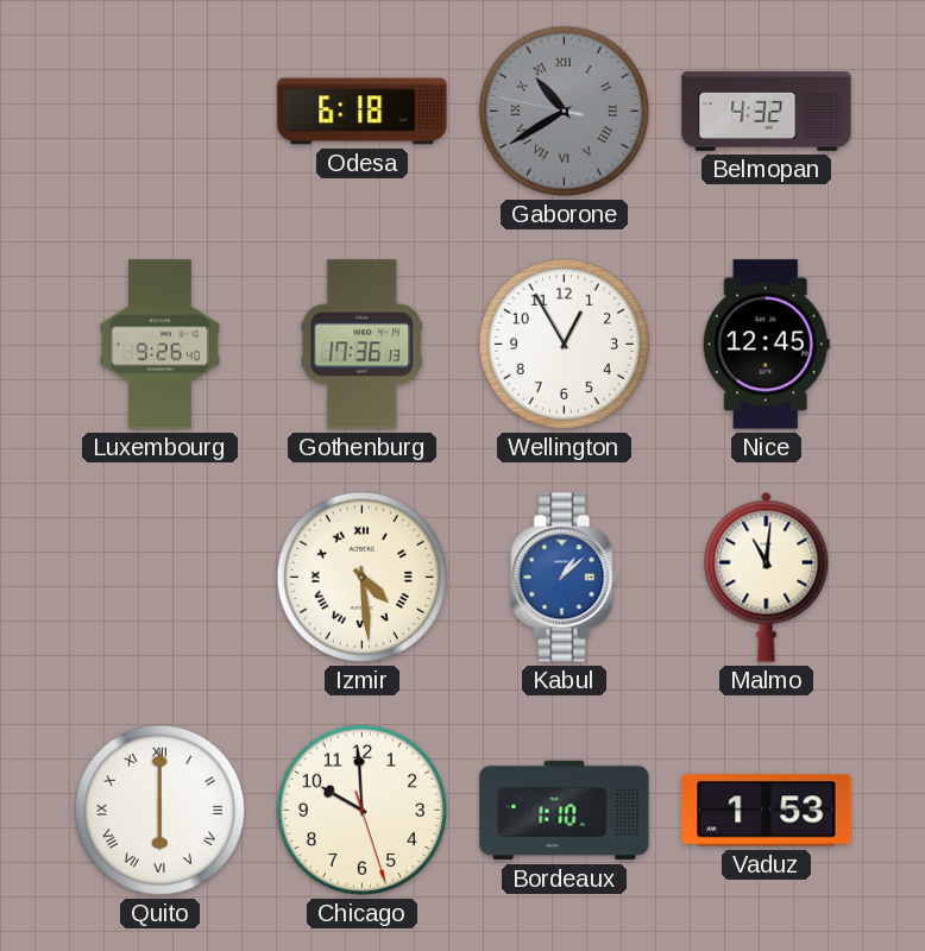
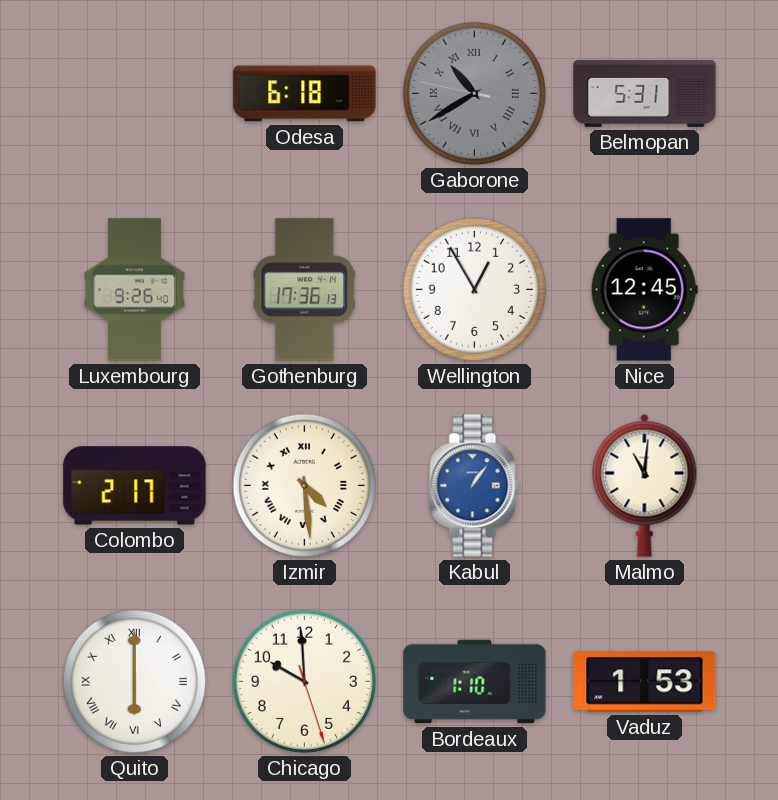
Belmopan: 4:32 -> 5:31 (645, 94)
Colombo: none -> 2:17 (135, 486)
Kabul: 1:08 -> 1:06 (475, 486)
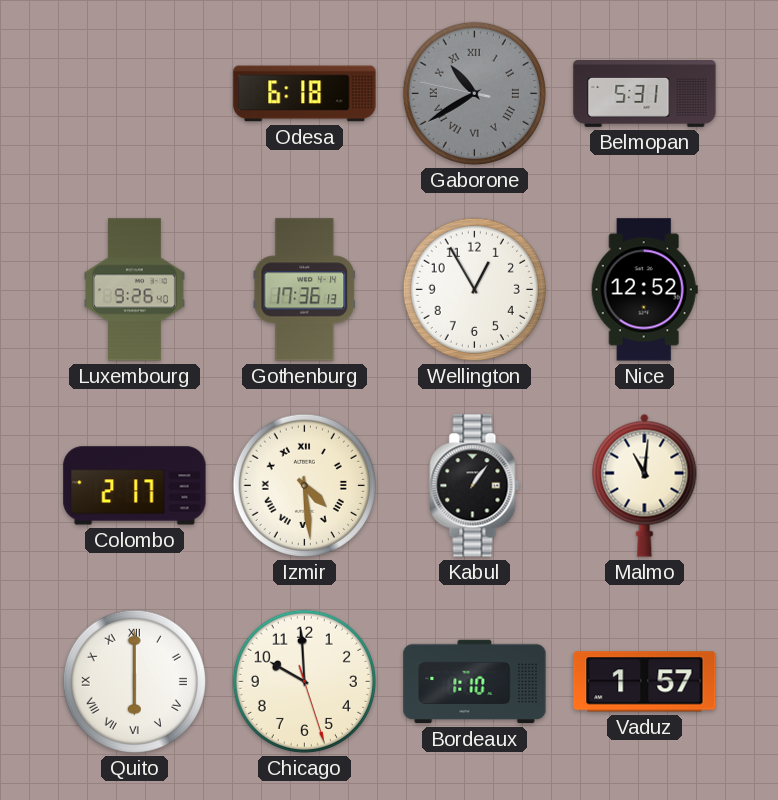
Nice: 12:45 -> 12:52 (644, 290)
Kabul dial: blue -> black (475, 486)
Vaduz: 1:53 -> 1:57 (645, 682)
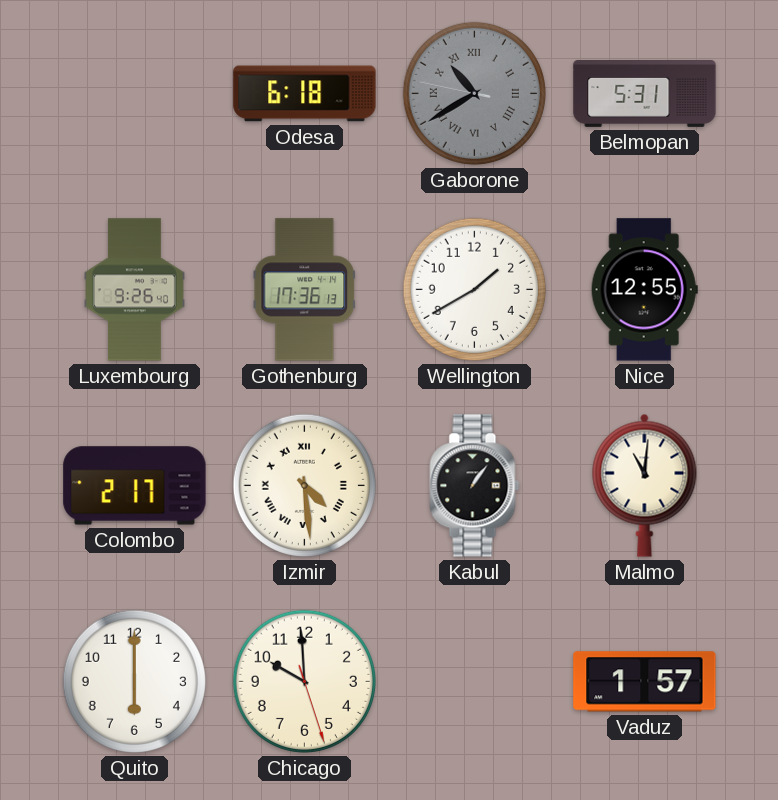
Wellington: 12:55 -> 1:40 (474, 289)
Nice: 12:52 -> 12:55 (644, 290)
Quito numerals: Roman -> Arabic (134, 681)
Bordeaux: 1:10 -> none (475, 682)
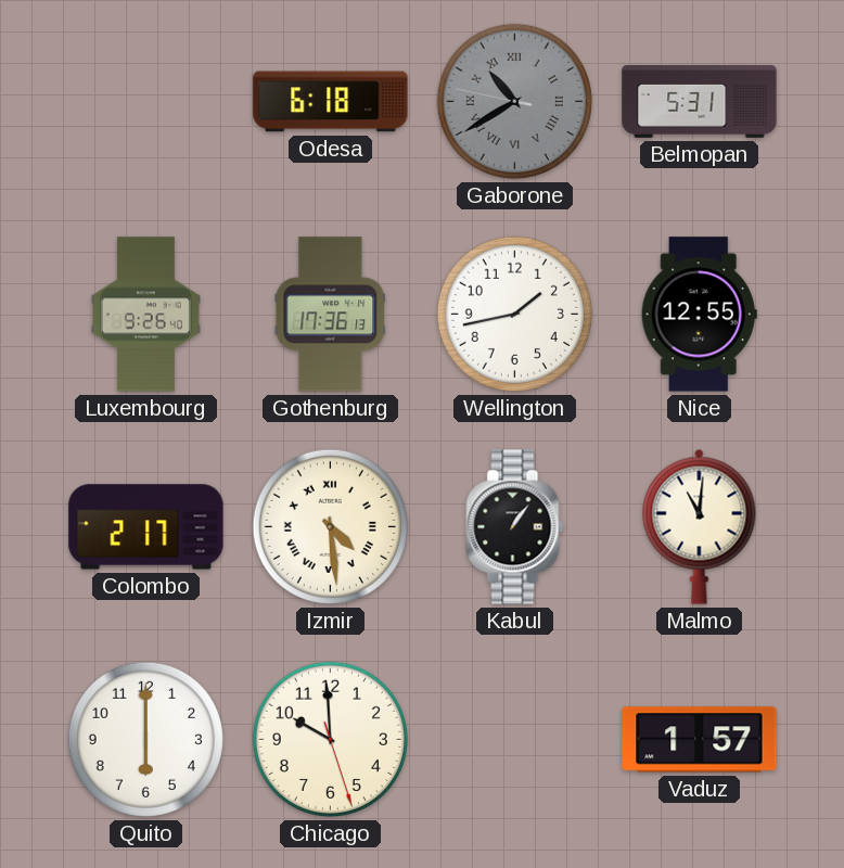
Wellington: 1:40 -> 1:43 (514, 314)
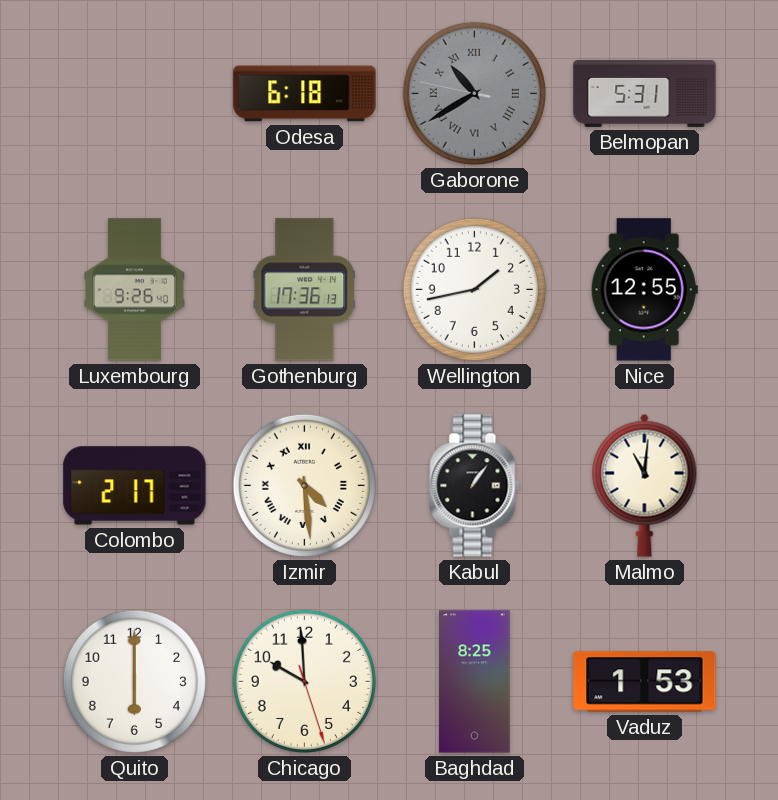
Baghdad: none -> 8:25 (475, 682)
Vaduz: 1:57 -> 1:53 (645, 682)
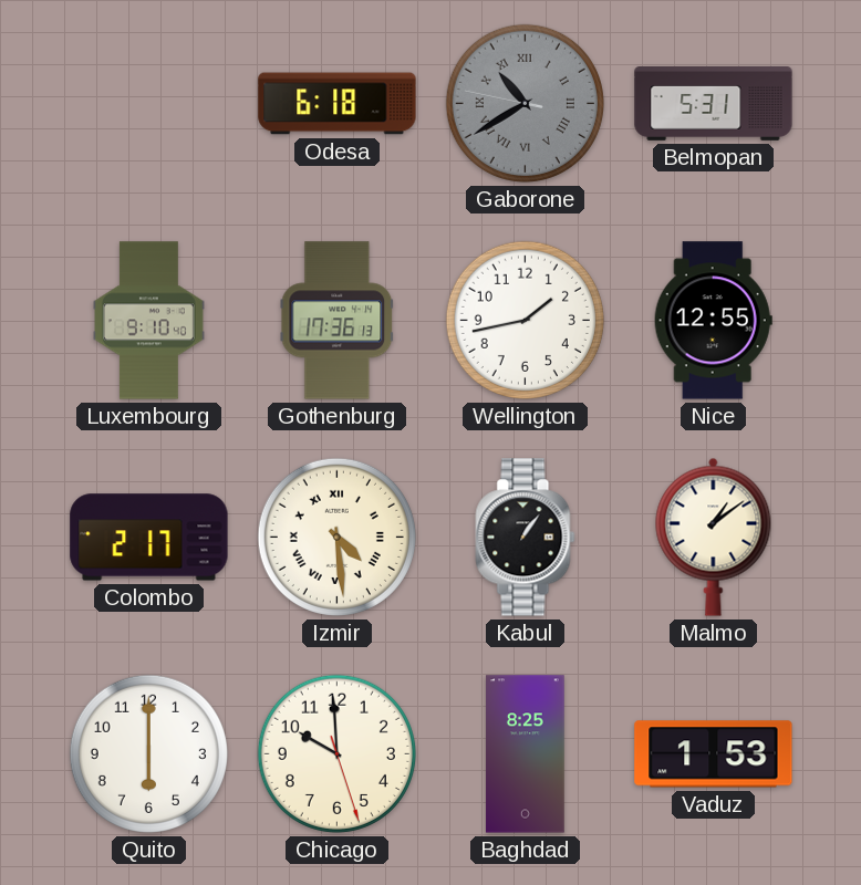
Luxembourg: 9:26 -> 9:10 (149, 321)
Malmo: 11:01 -> 1:09 (714, 537)
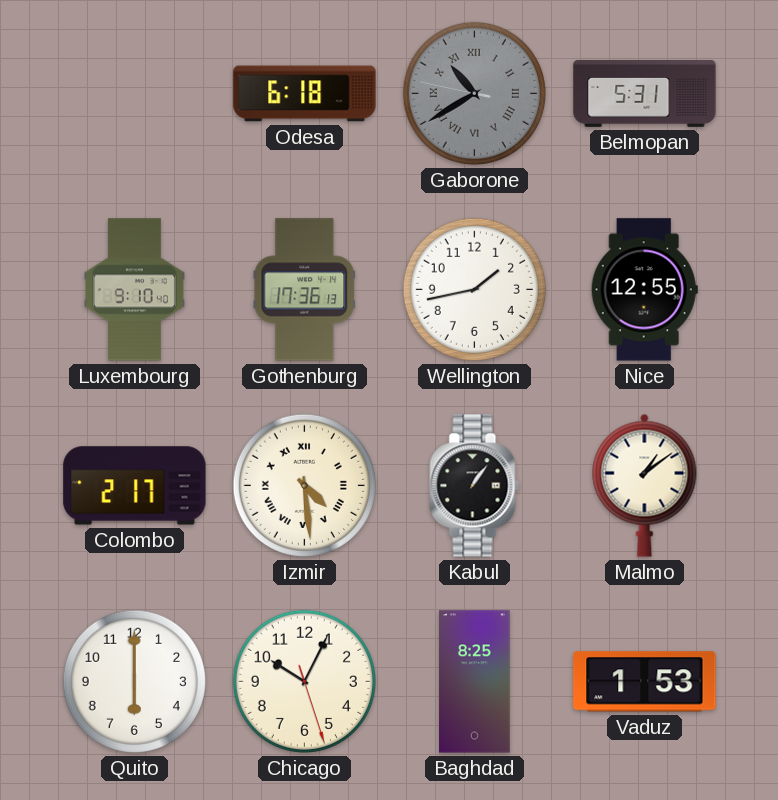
Chicago: 9:59 -> 10:04 (304, 681)
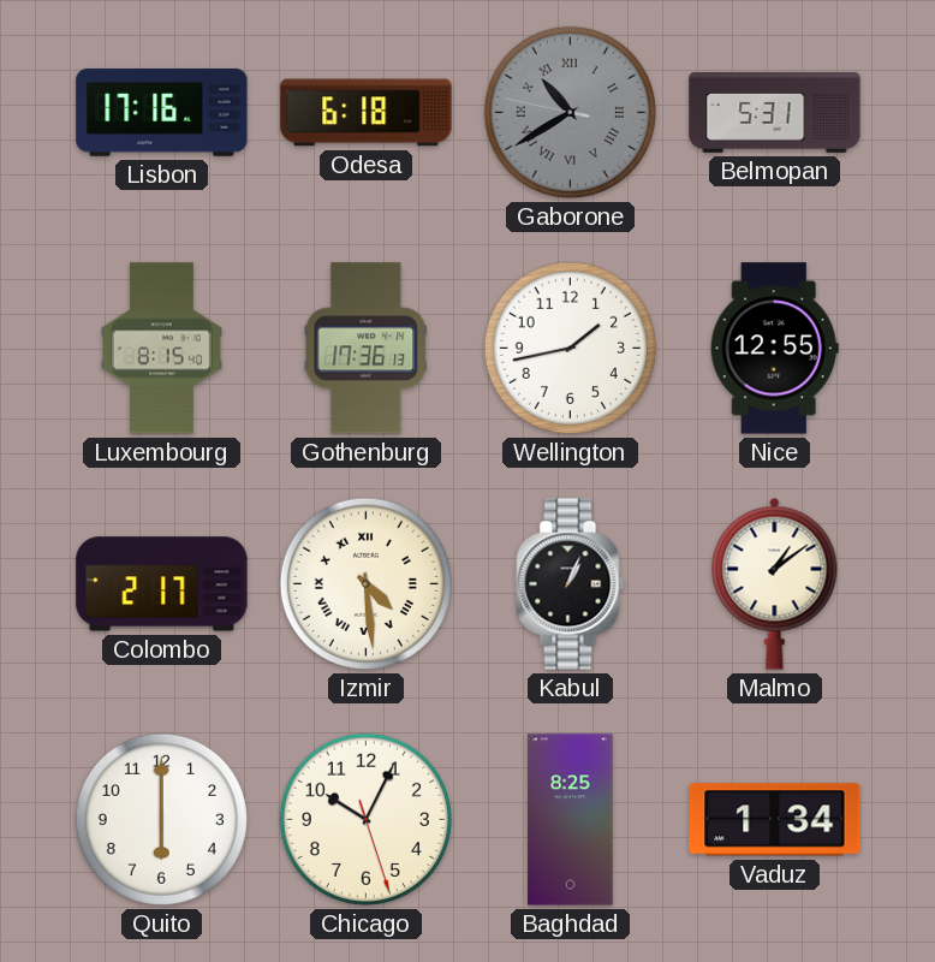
Lisbon: none -> 17:16 (162, 112)
Luxembourg: 9:10 -> 8:15 (162, 349)
Kabul: 1:06 -> 1:04 (571, 584)
Vaduz: 1:53 -> 1:34 (775, 820)
